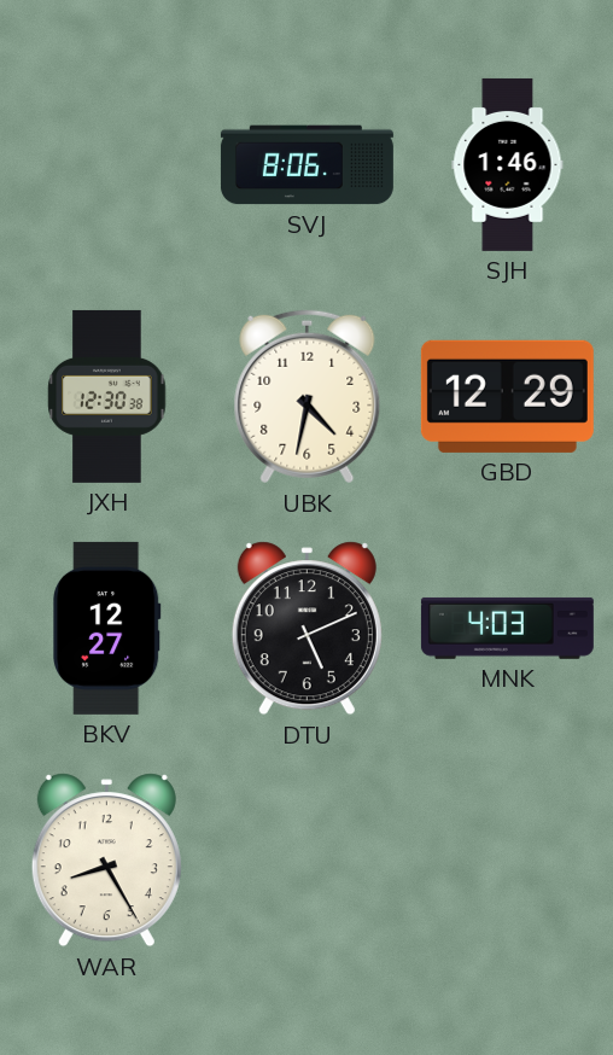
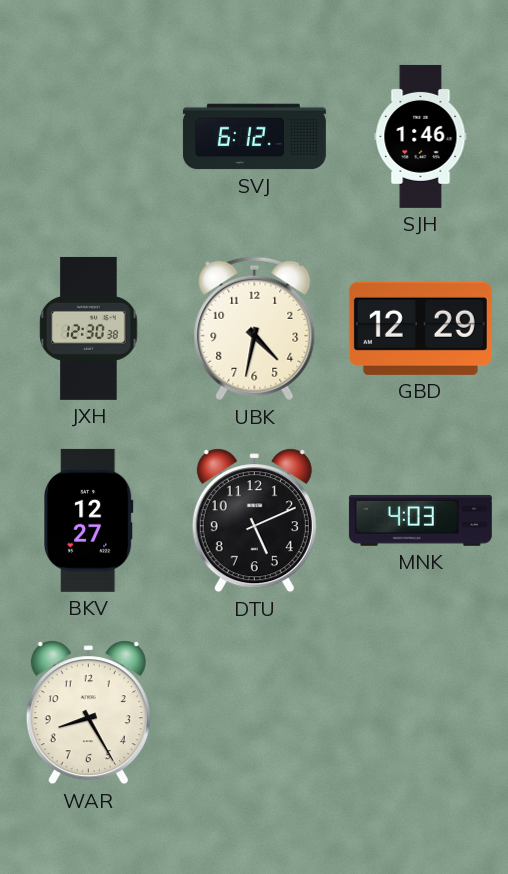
SVJ: 8:06 -> 6:12 (254, 137)
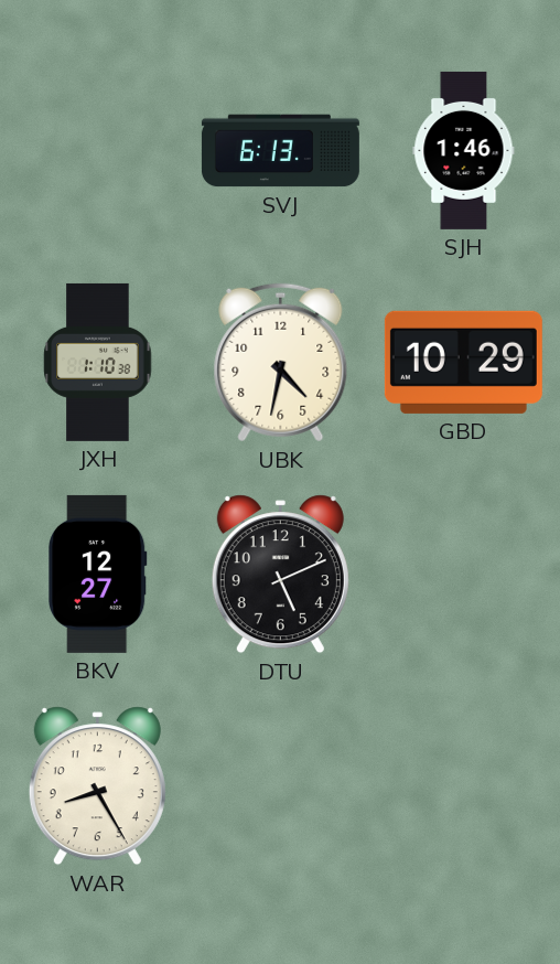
SVJ: 6:12 -> 6:13 (280, 151)
JXH: 12:30 -> 1:10 (98, 362)
GBD: 12:29 -> 10:29 (463, 362)
MNK: 4:03 -> none (420, 520)
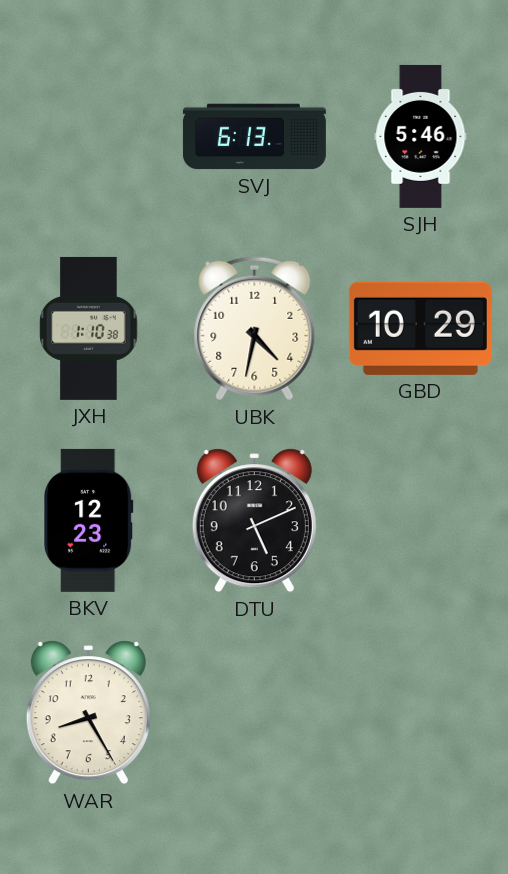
SJH: 1:46 -> 5:46 (421, 136)
BKV: 12:27 -> 12:23 (89, 520)
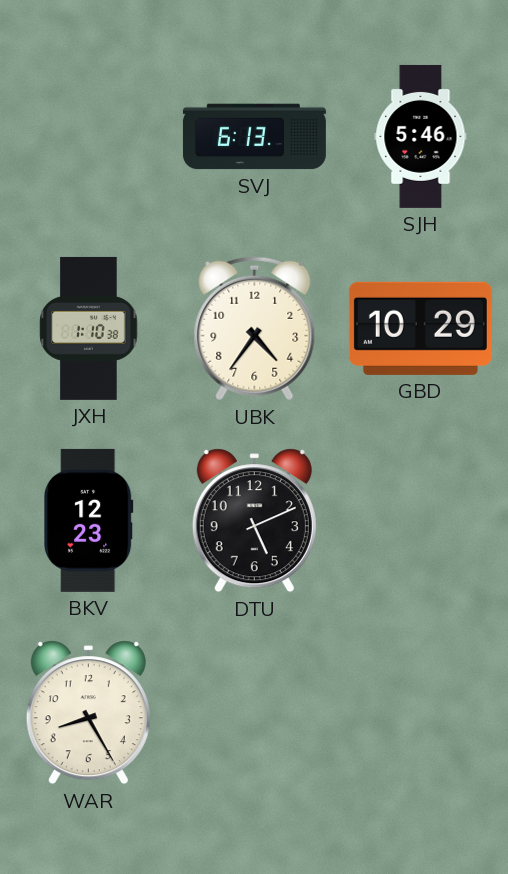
UBK: 4:32 -> 4:36 (255, 329)
